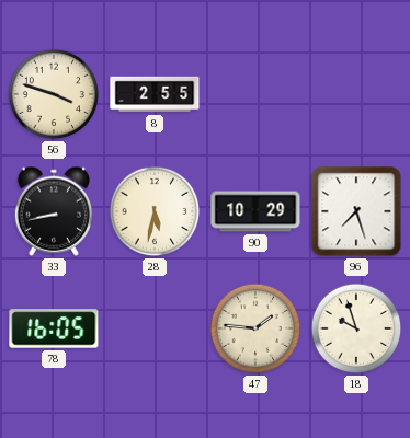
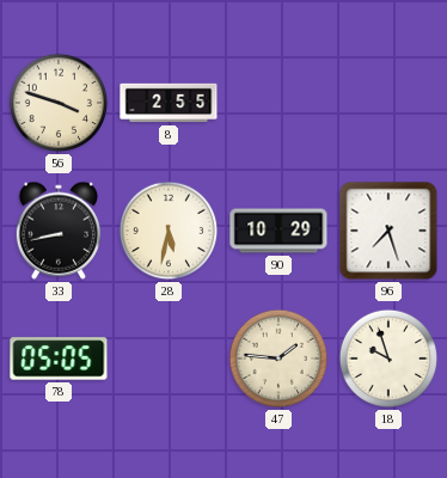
78: 16:05 -> 05:05 (59, 358)
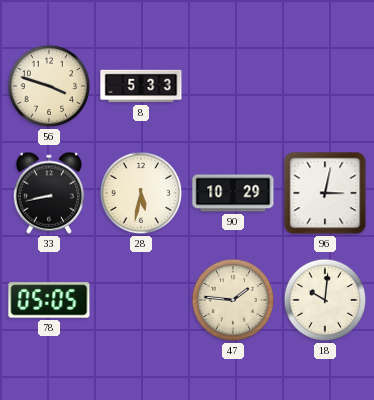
8: 2:55 -> 5:33 (141, 86)
96: 7:27 -> 3:02 (325, 193)
18: 9:57 -> 10:01 (325, 300)
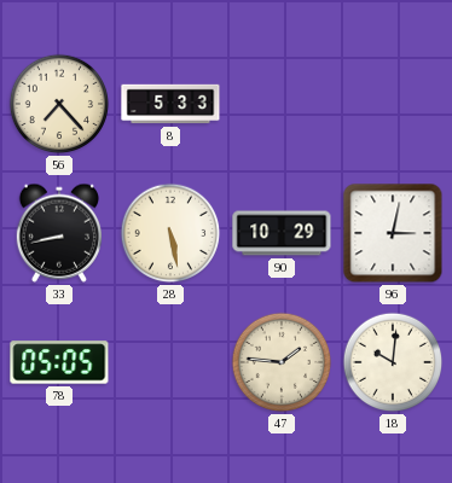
56: 3:48 -> 7:23 (59, 104)
28: 5:32 -> 5:28 (170, 233)
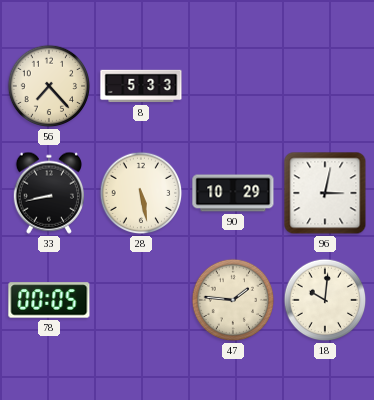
78: 05:05 -> 00:05 (49, 300)
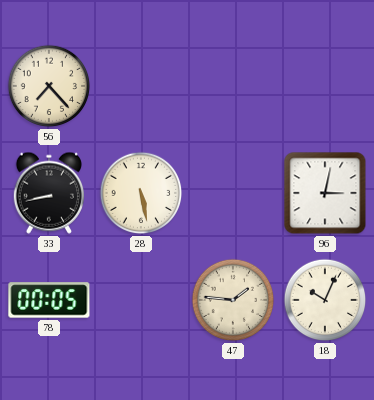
8: 5:33 -> none (141, 86)
90: 10:29 -> none (233, 193)
18: 10:01 -> 10:04 (325, 300)
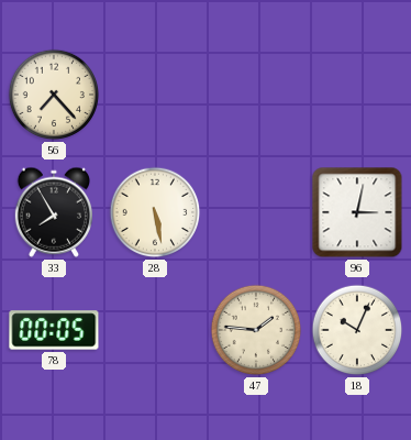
33: 8:43 -> 7:55 (53, 212)
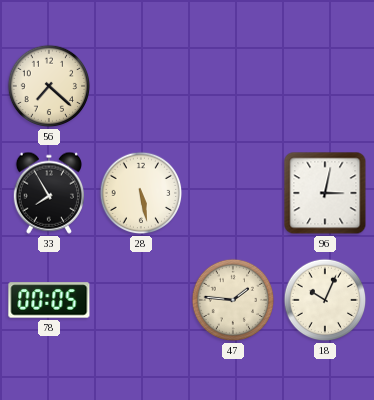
56: 7:23 -> 7:22 (49, 86)
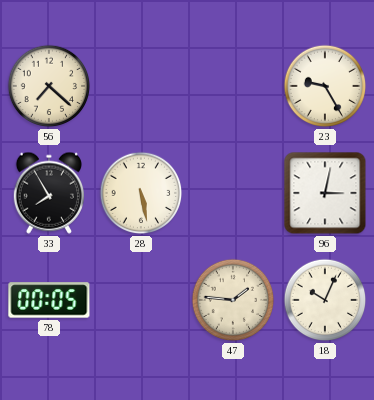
23: none -> 9:25 (325, 86)
